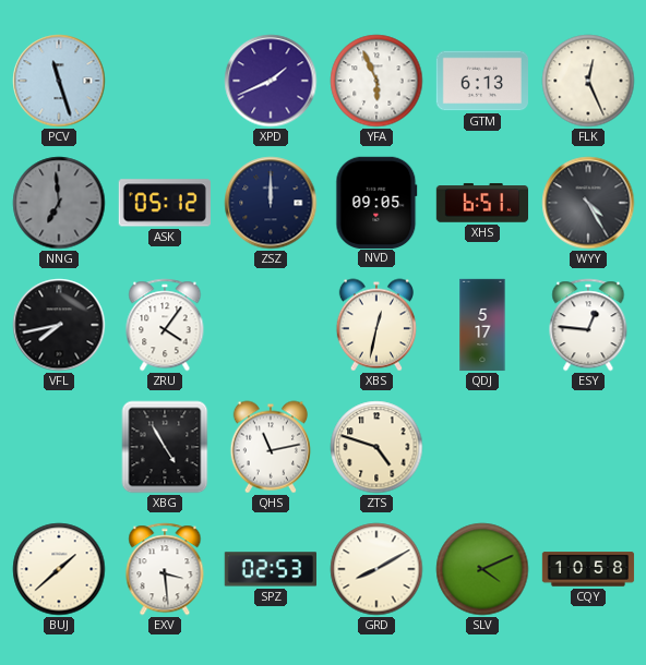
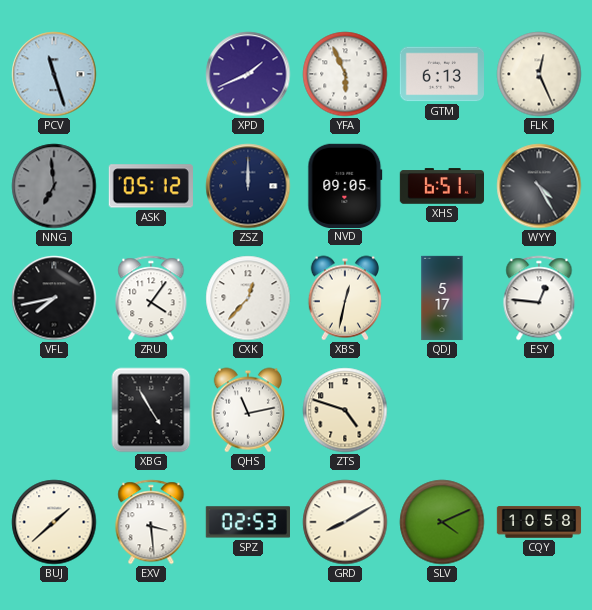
CXK: none -> 12:37 (248, 298)
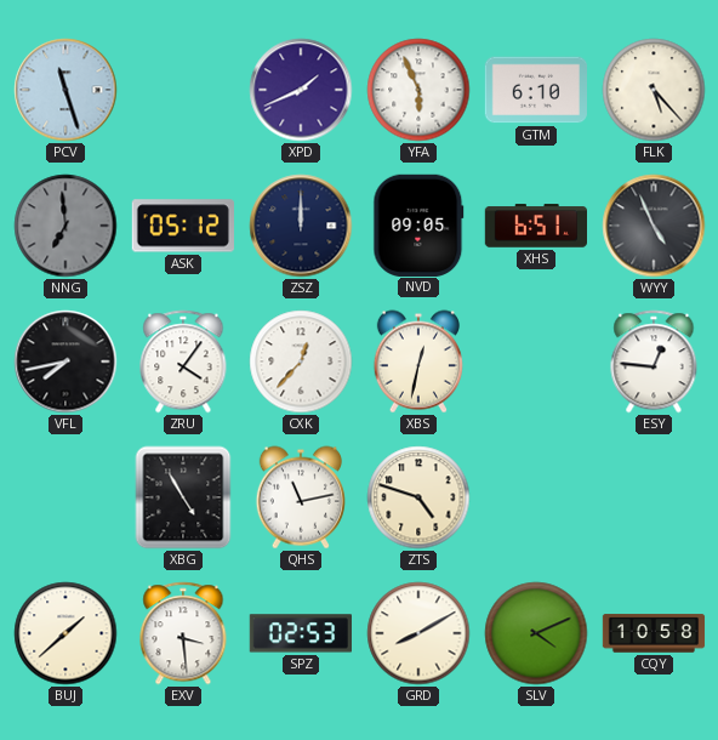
GTM: 6:13 -> 6:10 (535, 90)
FLK: 12:26 -> 5:23 (654, 90)
WYY: 4:25 -> 4:56 (654, 226)
QDJ: 5:17 -> none (442, 298)
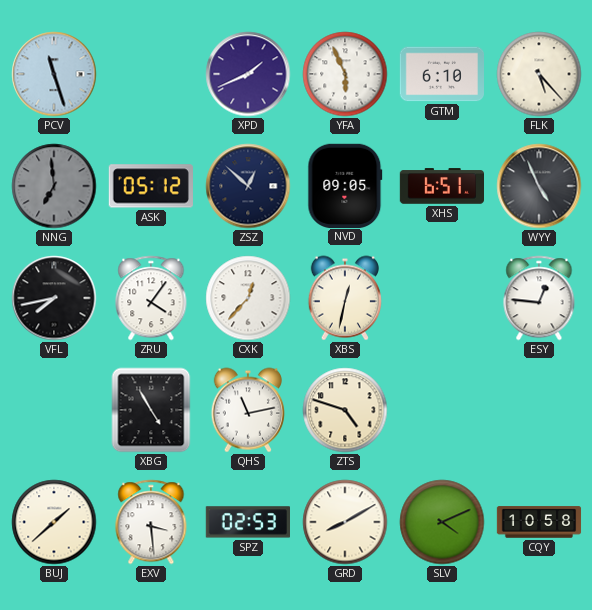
ZSZ: 12:00 -> 12:52 (248, 186)
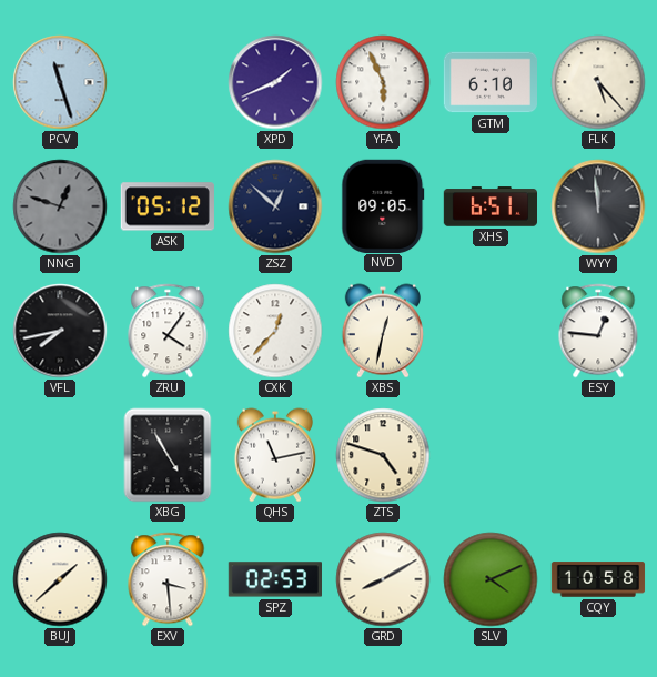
NNG: 6:59 -> 12:48 (60, 206)
WYY: 4:56 -> 11:59 (598, 206)
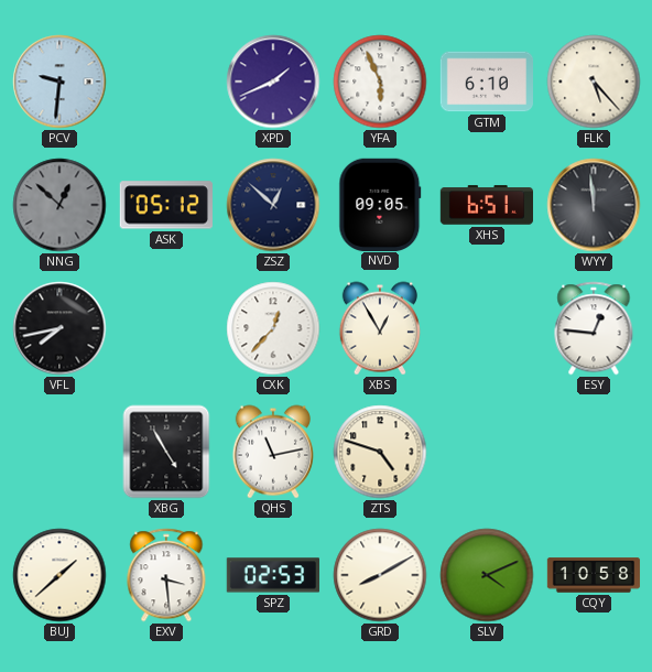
PCV: 11:27 -> 9:31 (59, 82)
NNG: 12:48 -> 12:52 (59, 205)
ZRU: 4:06 -> none (168, 331)
XBS: 12:32 -> 12:55 (380, 328)
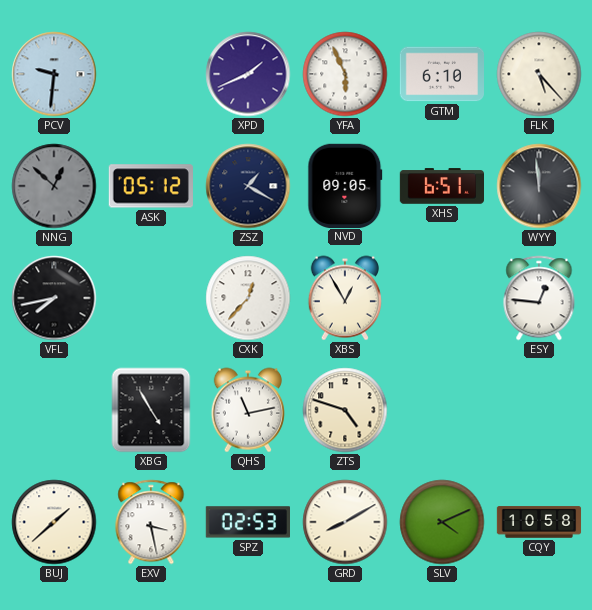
ZSZ: 12:52 -> 1:20 (248, 186)
EXV: 3:29 -> 3:28 (151, 522)
